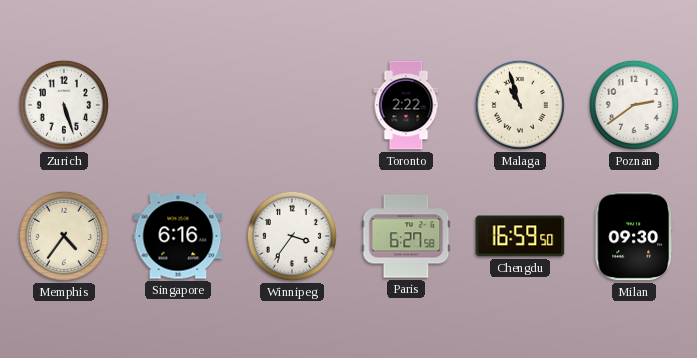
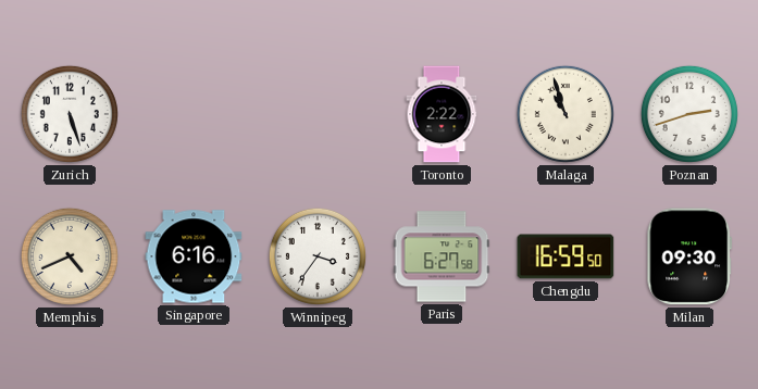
Poznan: 2:39 -> 2:42 (689, 114)
Memphis: 4:36 -> 4:41 (70, 256)
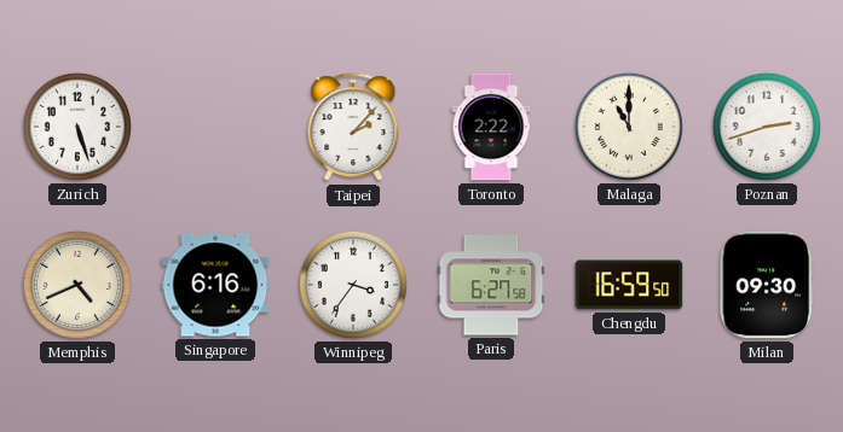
Taipei: none -> 2:07 (353, 128)
Malaga: 10:57 -> 11:00 (629, 127)
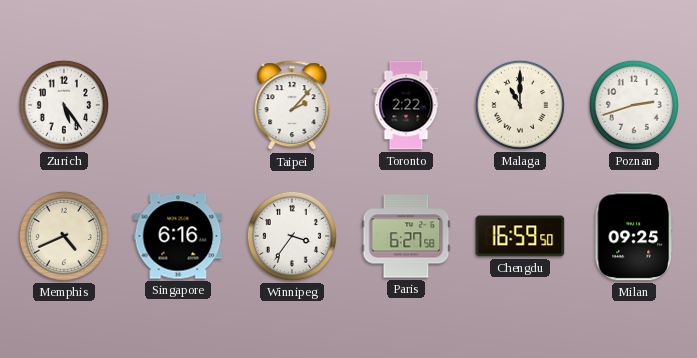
Zurich: 5:27 -> 5:24 (64, 105)
Milan: 09:30 -> 09:25 (634, 236)
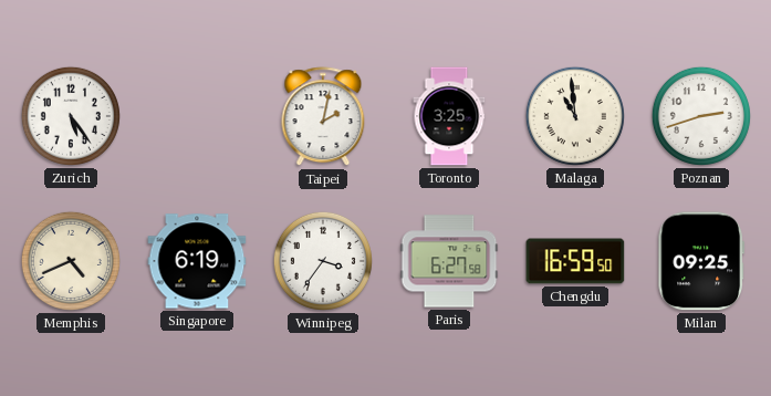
Taipei: 2:07 -> 2:02 (323, 117)
Toronto: 2:22 -> 3:25 (449, 116)
Malaga: 11:00 -> 10:59 (575, 116)
Singapore: 6:16 -> 6:19 (197, 261)
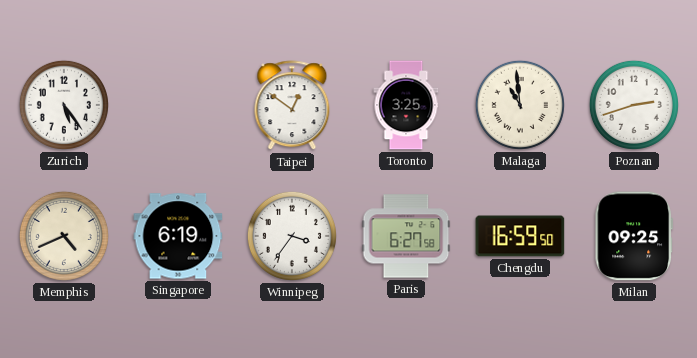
Taipei: 2:02 -> 12:51 (292, 106)
